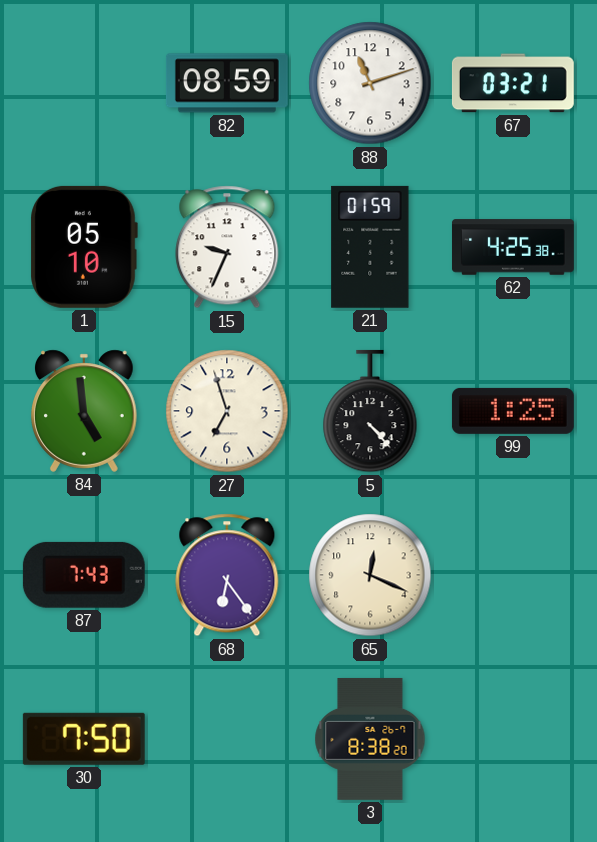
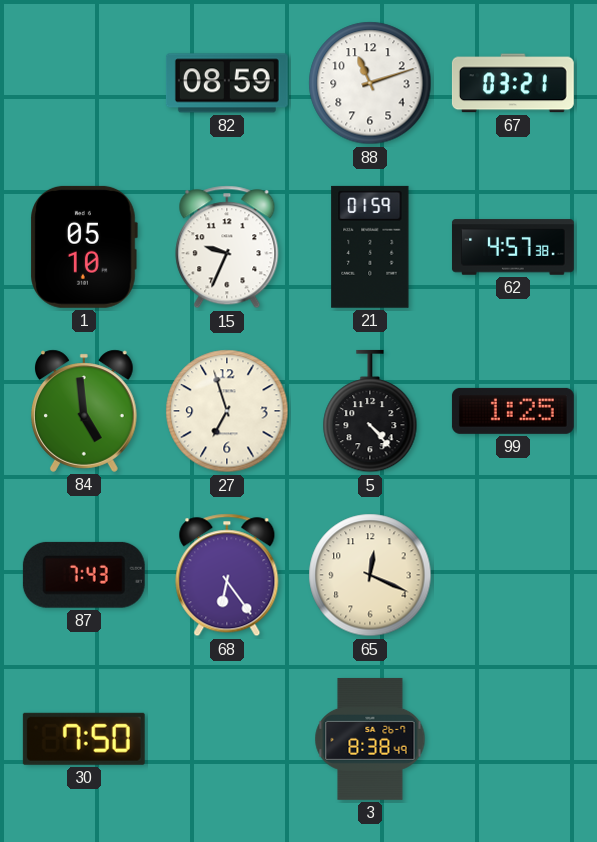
62: 4:25 -> 4:57 (513, 247)
3: 8:38:20 -> 8:38:49 (370, 739)
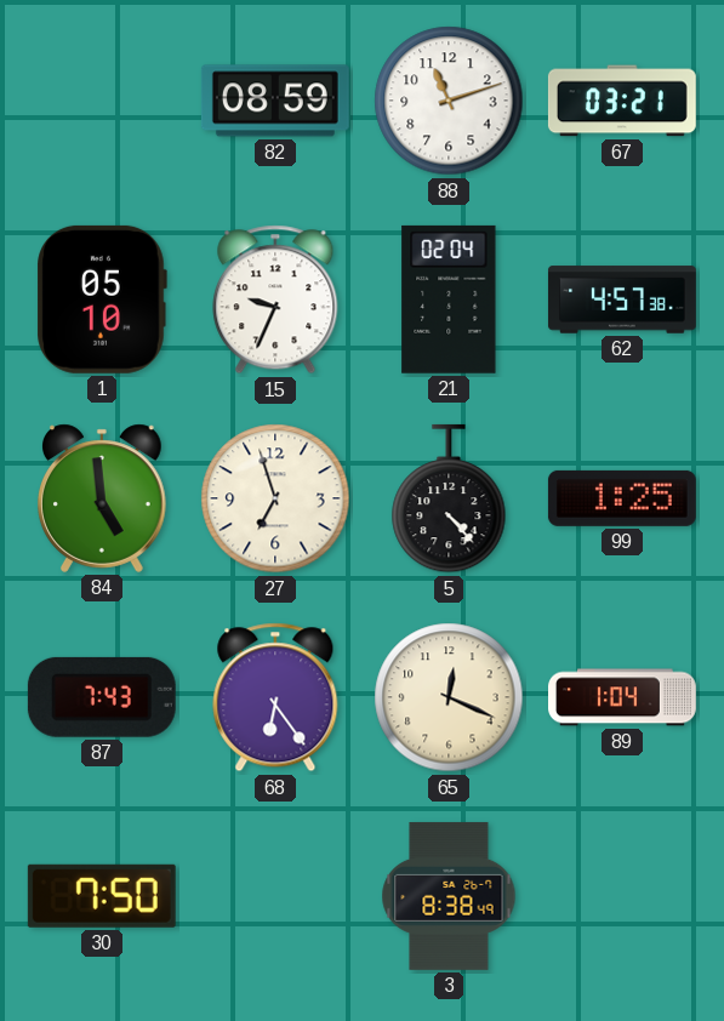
21: 01:59 -> 02:04 (449, 300)
89: none -> 1:04 (623, 697)
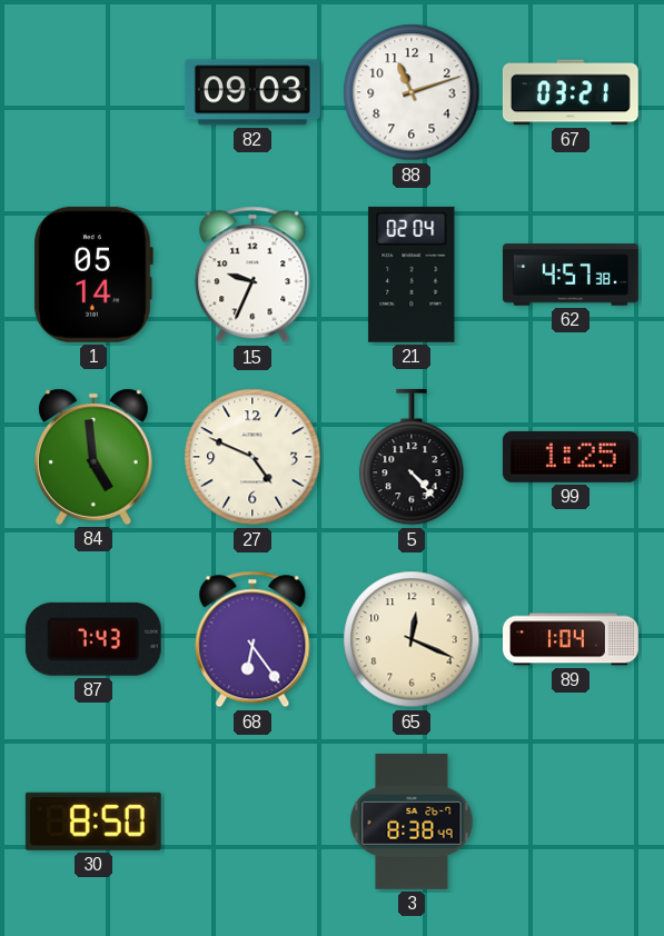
82: 08:59 -> 09:03 (252, 92)
1: 05:10 -> 05:14 (93, 275)
27: 6:57 -> 4:49 (252, 457)
30: 7:50 -> 8:50 (93, 822)
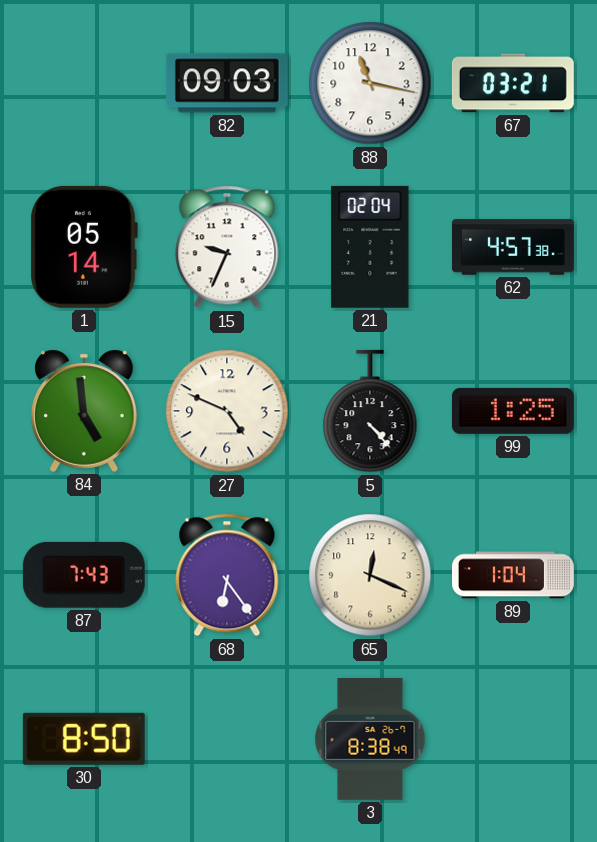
88: 11:12 -> 11:17 (370, 83)
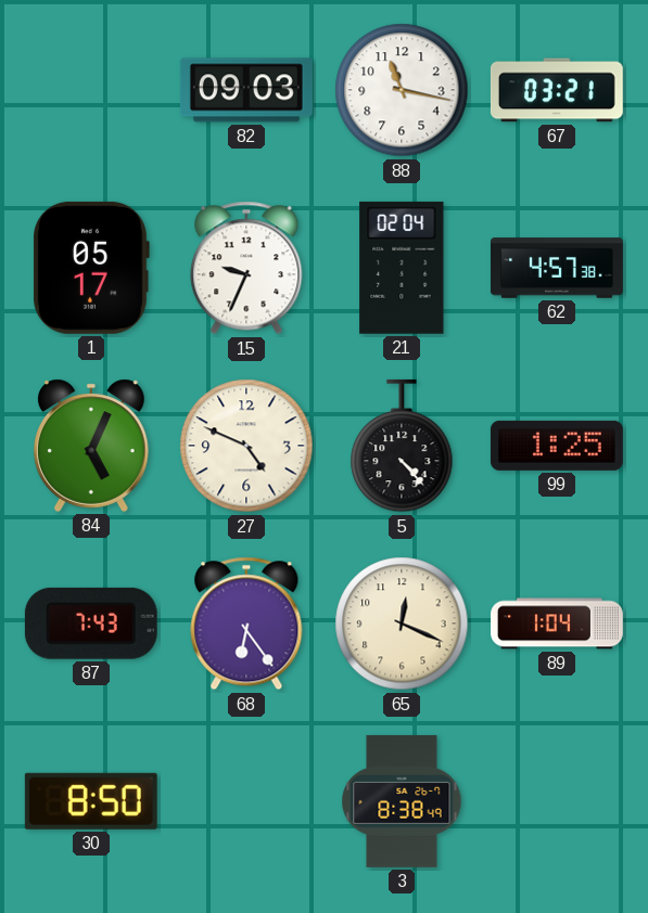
1: 05:14 -> 05:17 (91, 268)
84: 4:59 -> 5:04 (92, 446)
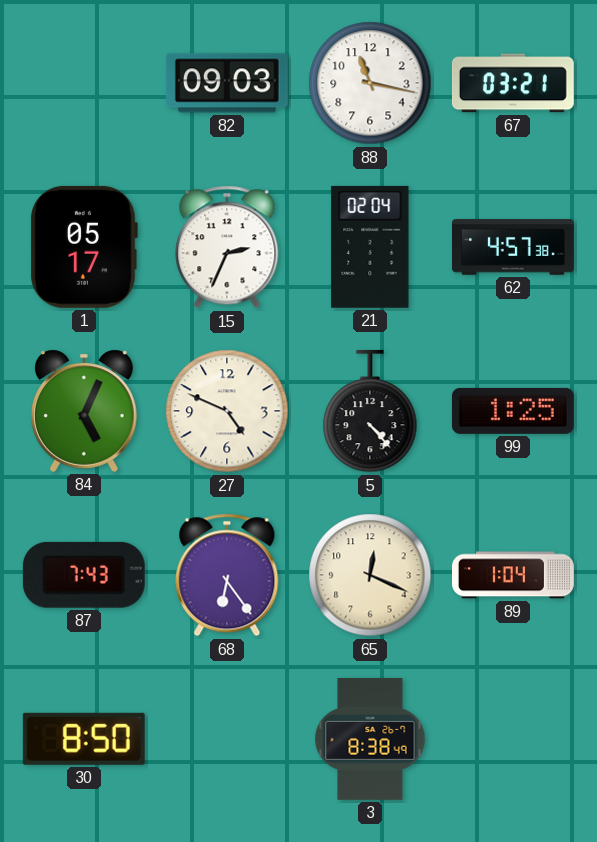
15: 9:34 -> 2:34 (227, 247)
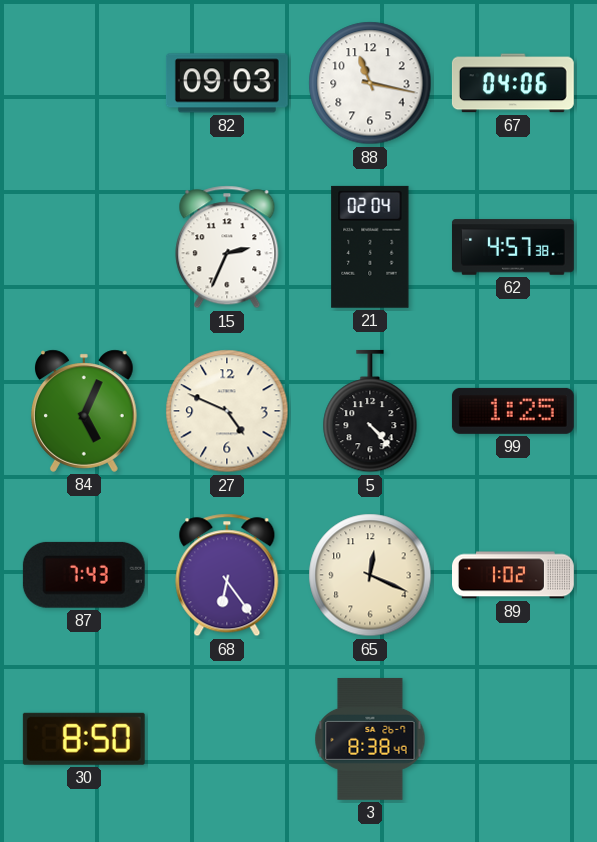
67: 03:21 -> 04:06 (513, 83)
1: 05:17 -> none (84, 247)
89: 1:04 -> 1:02 (514, 575)
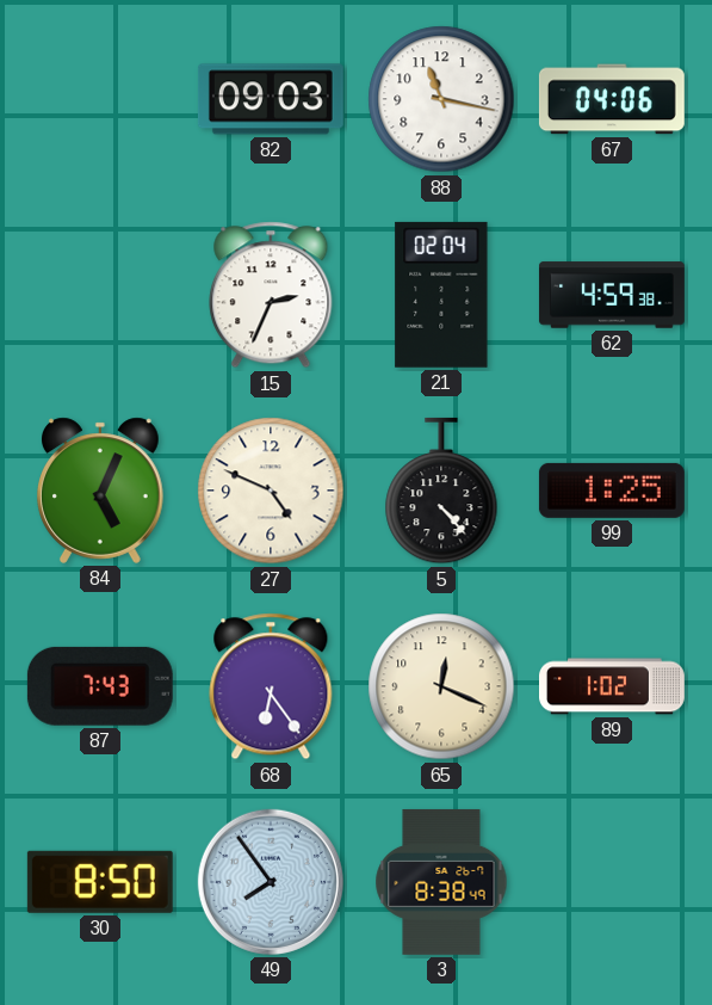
62: 4:57 -> 4:59 (612, 295)
49: none -> 7:54 (271, 882)
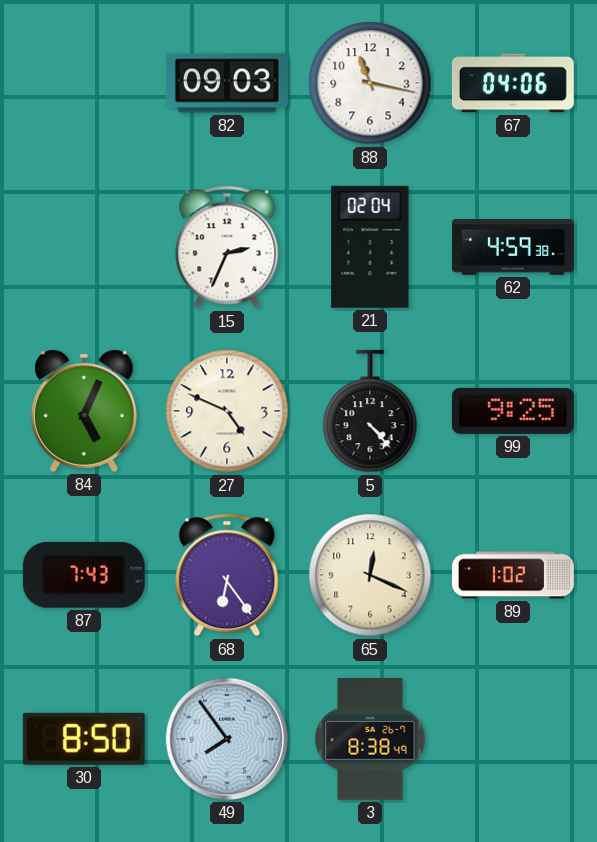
99: 1:25 -> 9:25 (513, 411)
